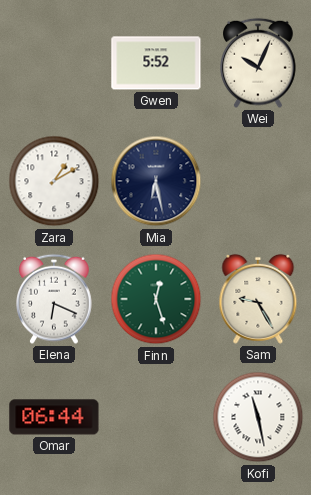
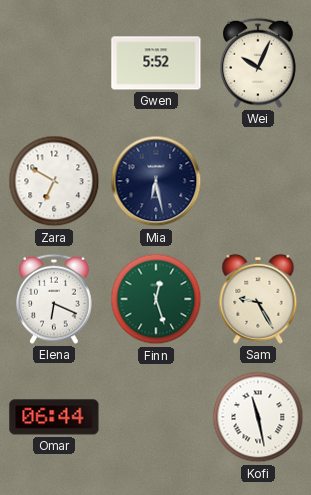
Zara: 1:10 -> 6:50 (54, 181)
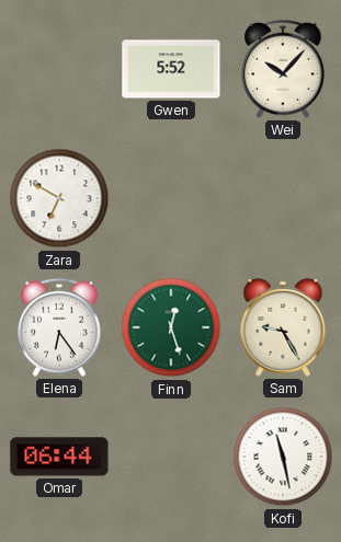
Wei: 10:04 -> 10:07 (284, 69)
Mia: 6:28 -> none (156, 181)
Elena: 6:19 -> 6:24 (60, 327)
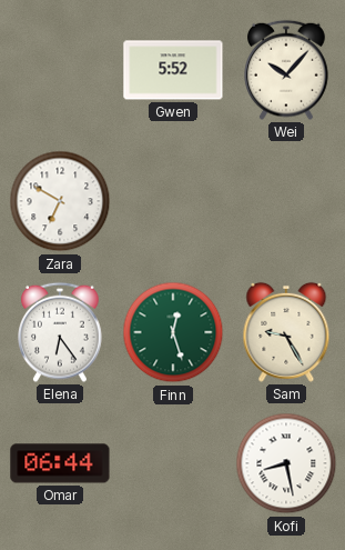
Kofi: 11:28 -> 8:28 (286, 463)
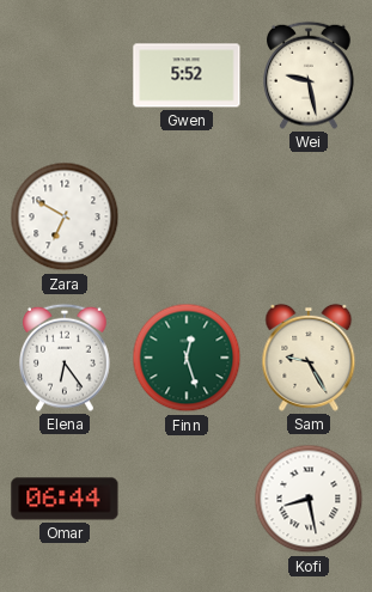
Wei: 10:07 -> 9:28 (310, 75)
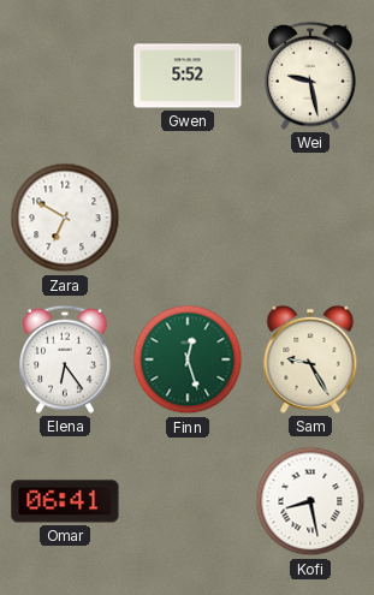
Omar: 06:44 -> 06:41 (65, 501)
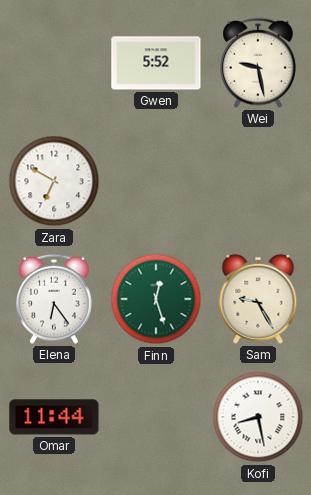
Omar: 06:41 -> 11:44 (54, 417)
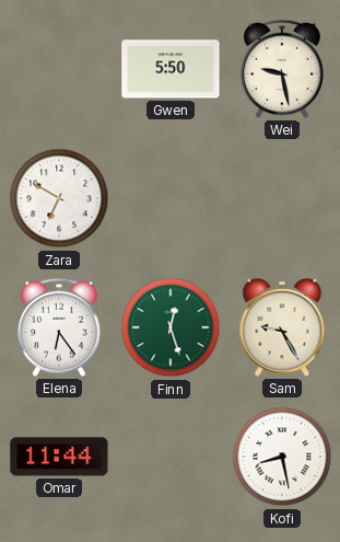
Gwen: 5:52 -> 5:50 (171, 69)
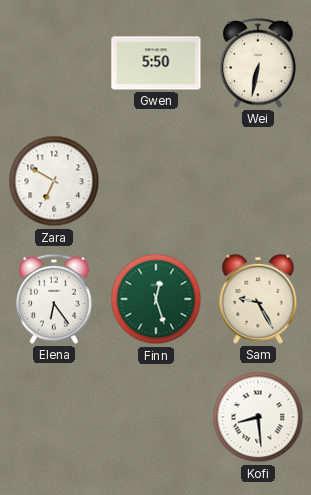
Wei: 9:28 -> 6:32 (259, 63)
Omar: 11:44 -> none (59, 457)
Kofi: 8:28 -> 8:29 (258, 417)
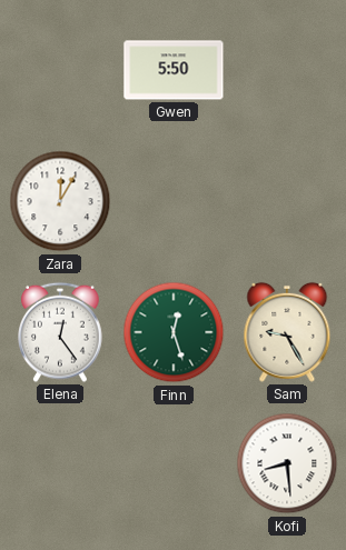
Wei: 6:32 -> none (259, 63)
Zara: 6:50 -> 12:05 (60, 201)
Elena: 6:24 -> 12:24 (61, 332)
